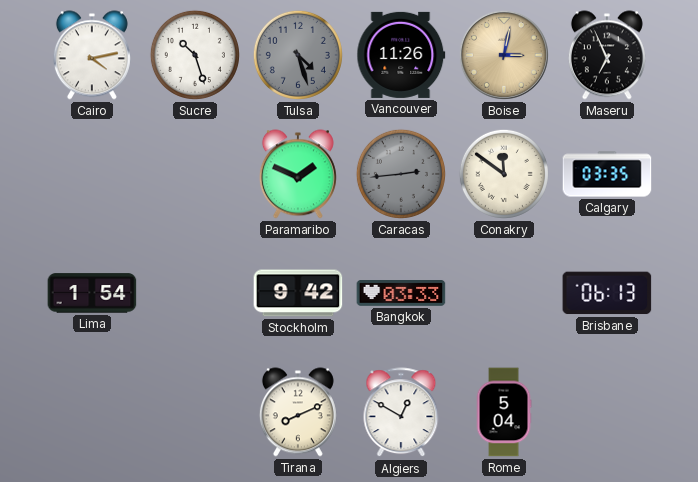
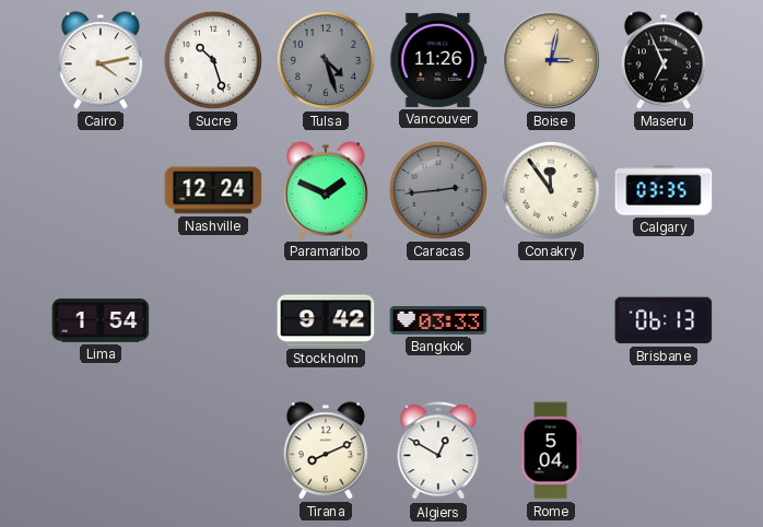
Nashville: none -> 12:24 (213, 190)
Conakry: 11:51 -> 11:54 (551, 190)
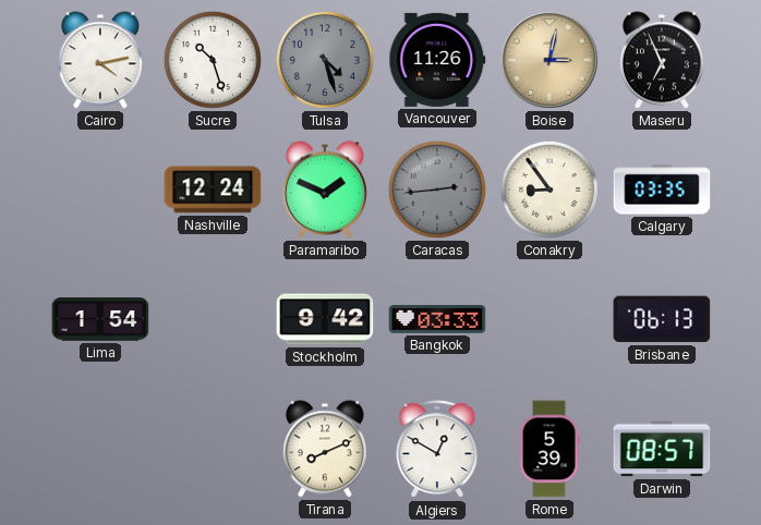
Conakry: 11:54 -> 8:54 (549, 190)
Rome: 5:04 -> 5:39 (549, 449)
Darwin: none -> 08:57 (662, 449)
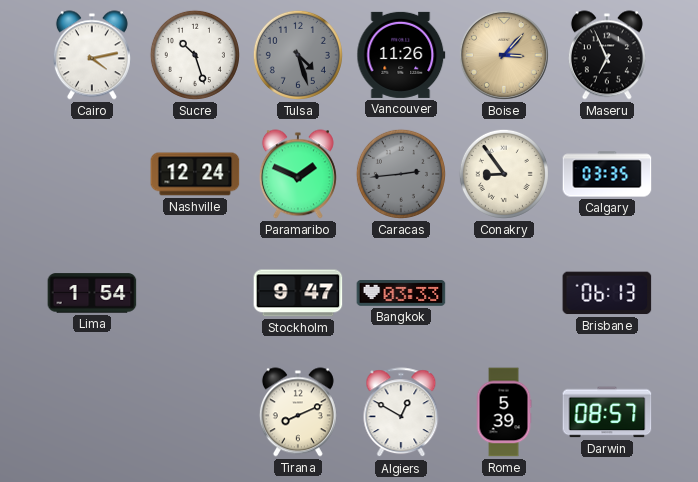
Boise: 3:02 -> 3:07 (504, 55)
Stockholm: 9:42 -> 9:47 (298, 293)
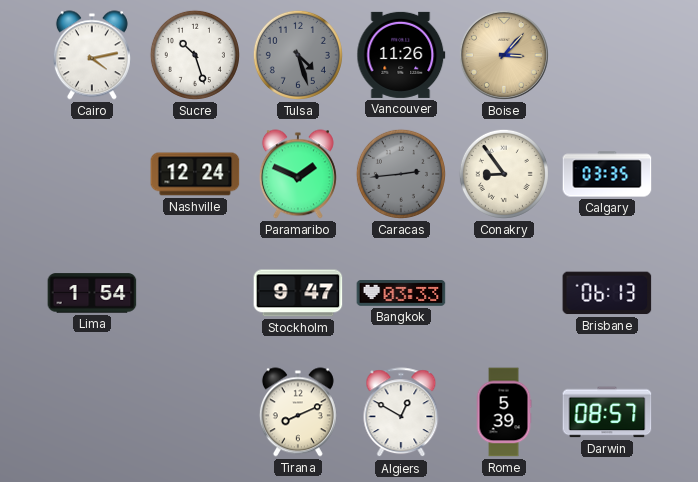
Maseru: 6:56 -> none (607, 55)
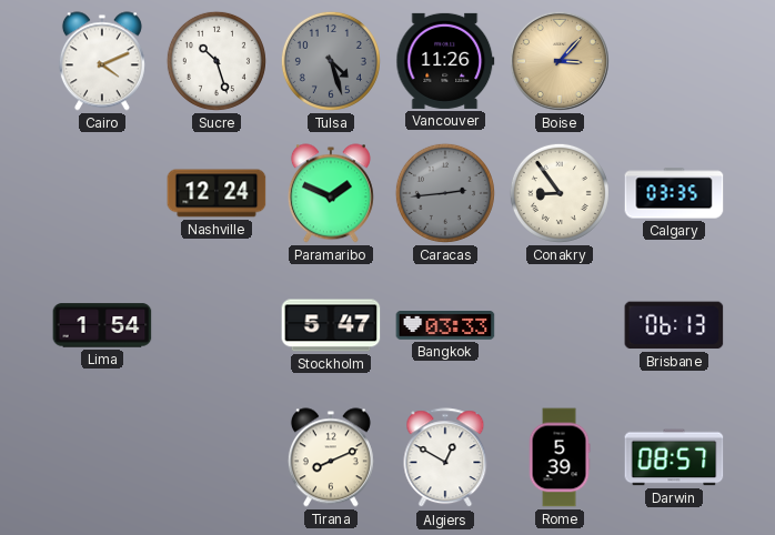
Cairo: 4:13 -> 4:11 (102, 61)
Stockholm: 9:47 -> 5:47 (331, 325)
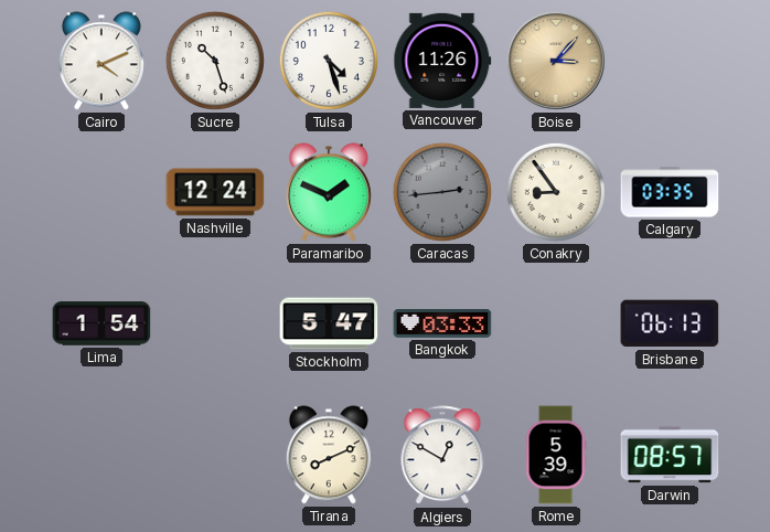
Tulsa dial: grey -> white (329, 61)
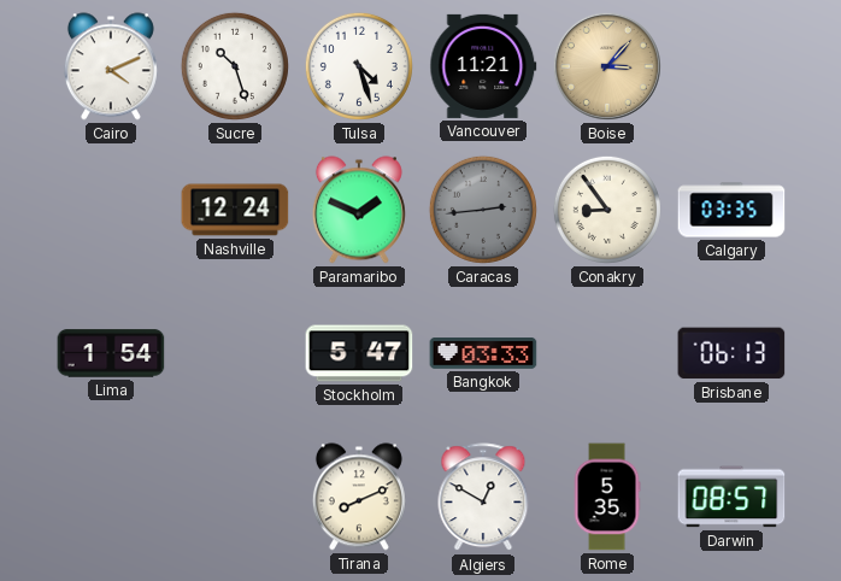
Vancouver: 11:26 -> 11:21 (483, 66)
Rome: 5:39 -> 5:35 (607, 497)
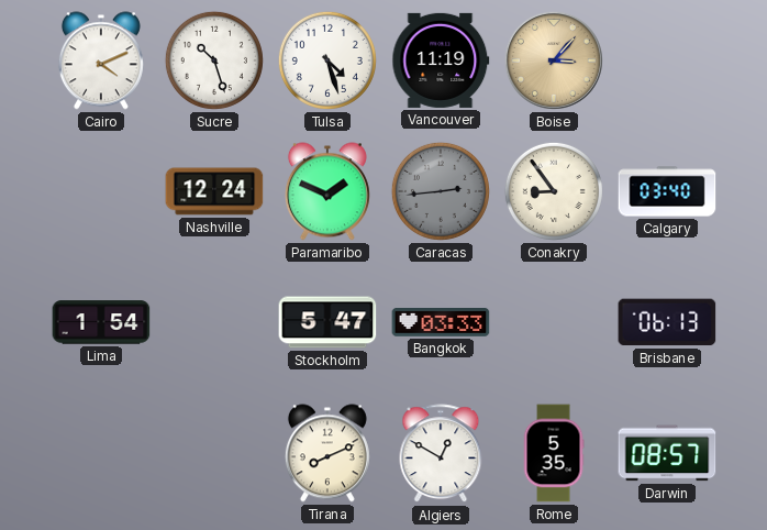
Vancouver: 11:21 -> 11:19 (441, 60)
Calgary: 03:35 -> 03:40 (667, 191)
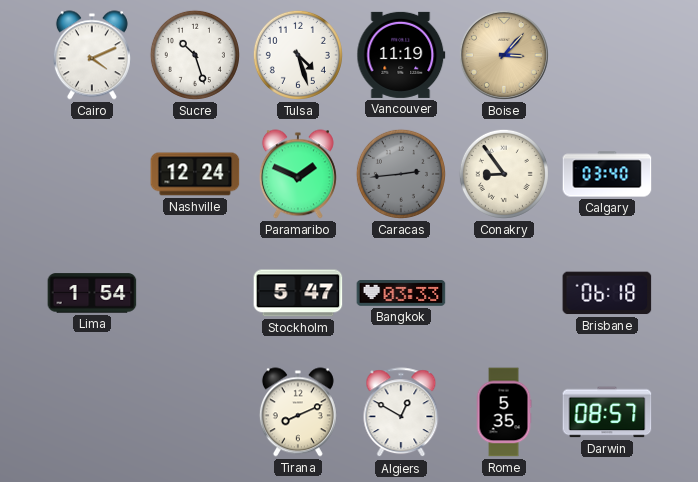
Brisbane: 06:13 -> 06:18 (607, 293)
